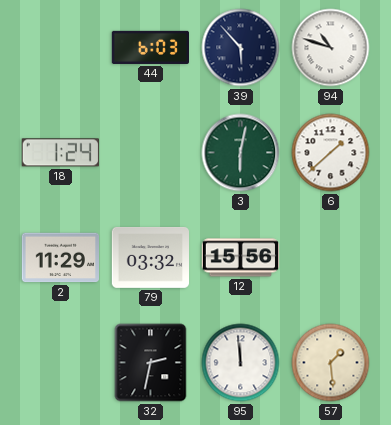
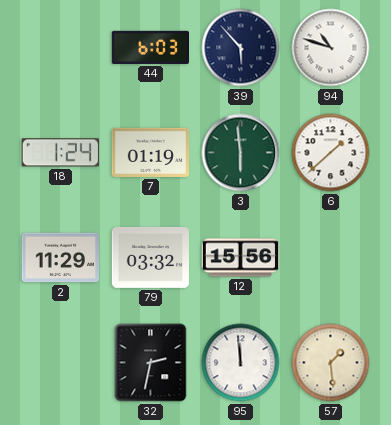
7: none -> 01:19 (150, 152)
3: 6:02 -> 5:59 (241, 153)
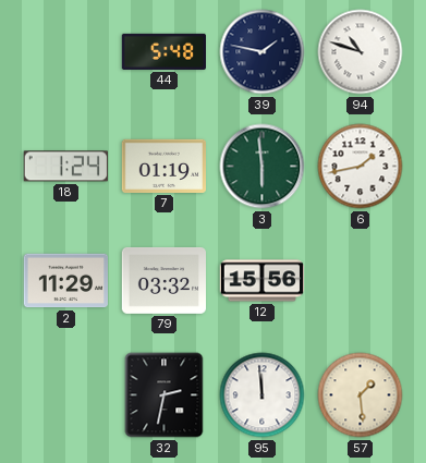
44: 6:03 -> 5:48 (163, 51)
39: 5:53 -> 1:47 (263, 52)
6: 1:38 -> 1:43 (361, 167)
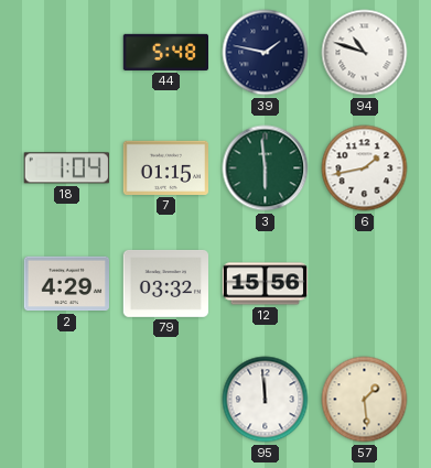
18: 1:24 -> 1:04 (66, 168)
7: 01:19 -> 01:15 (165, 167)
2: 11:29 -> 4:29 (66, 284)
32: 2:32 -> none (165, 395)
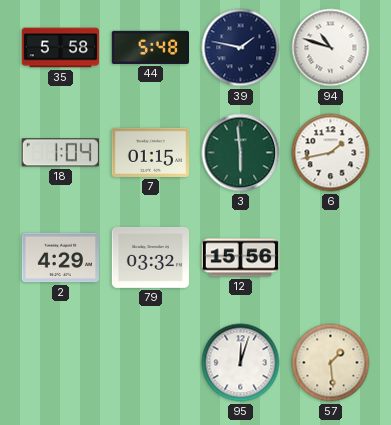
35: none -> 5:58 (61, 48)
95: 11:59 -> 12:03 (241, 363)
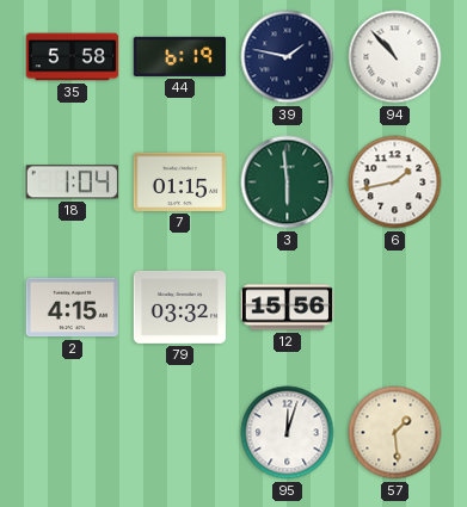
44: 5:48 -> 6:19 (179, 56)
94: 10:48 -> 10:53 (395, 57)
2: 4:29 -> 4:15 (72, 308)
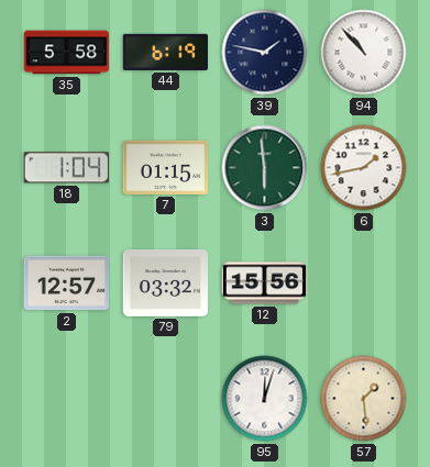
2: 4:15 -> 12:57 (66, 283)
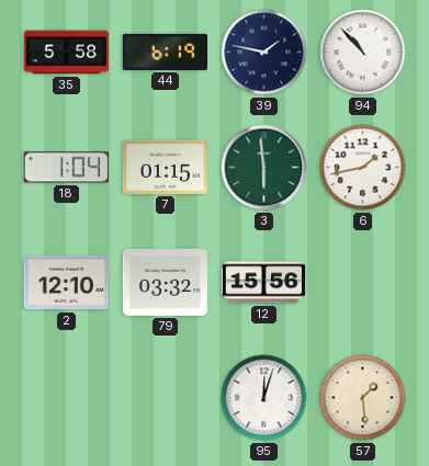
2: 12:57 -> 12:10 (66, 283)
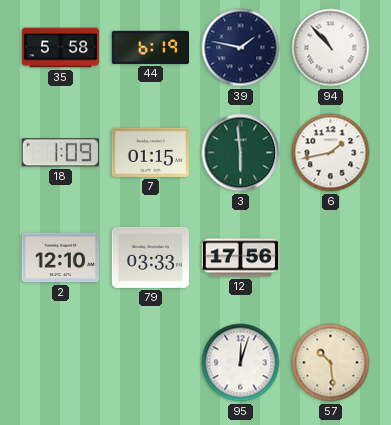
18: 1:04 -> 1:09 (60, 153)
79: 03:32 -> 03:33 (150, 257)
12: 15:56 -> 17:56 (240, 258)
57: 1:29 -> 10:29 (331, 363)
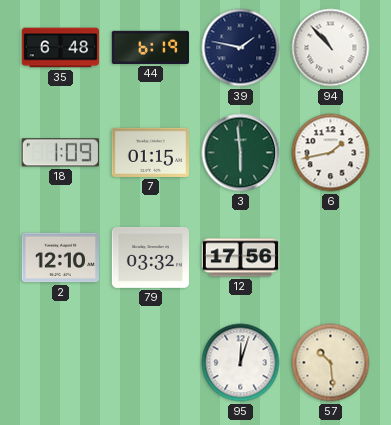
35: 5:58 -> 6:48 (61, 48)
79: 03:33 -> 03:32 (150, 257)
